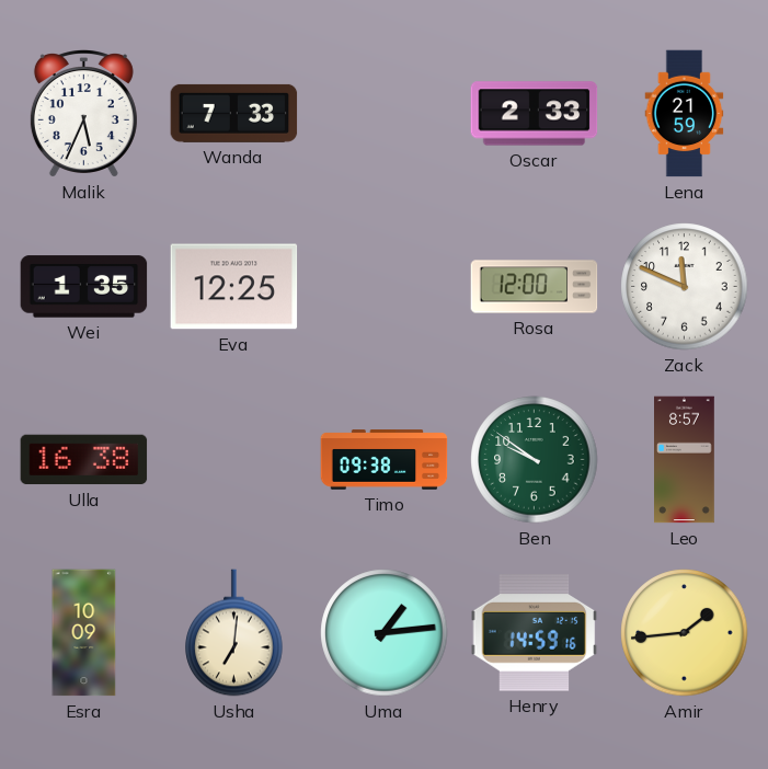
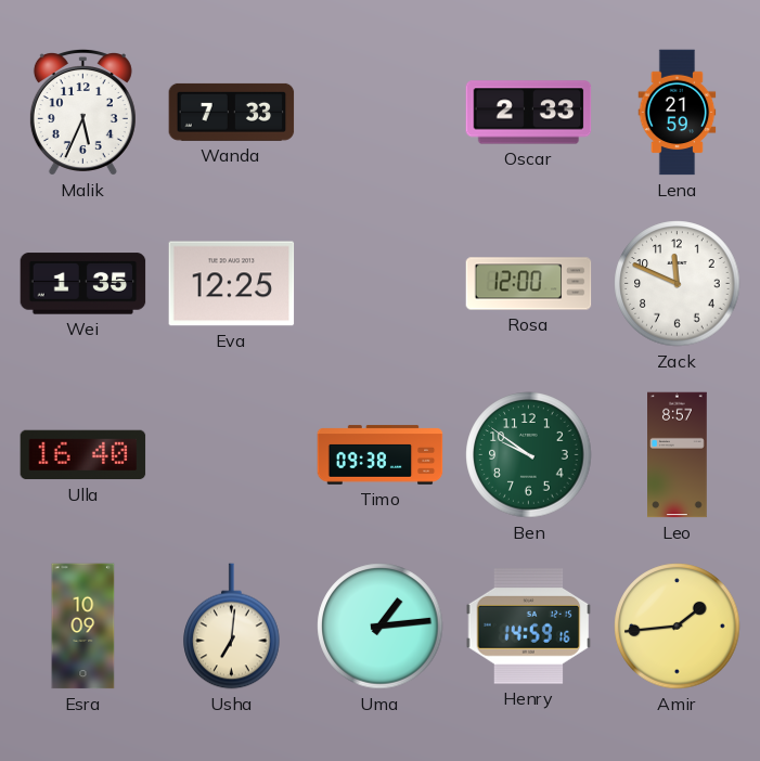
Ulla: 16:38 -> 16:40 (83, 455)
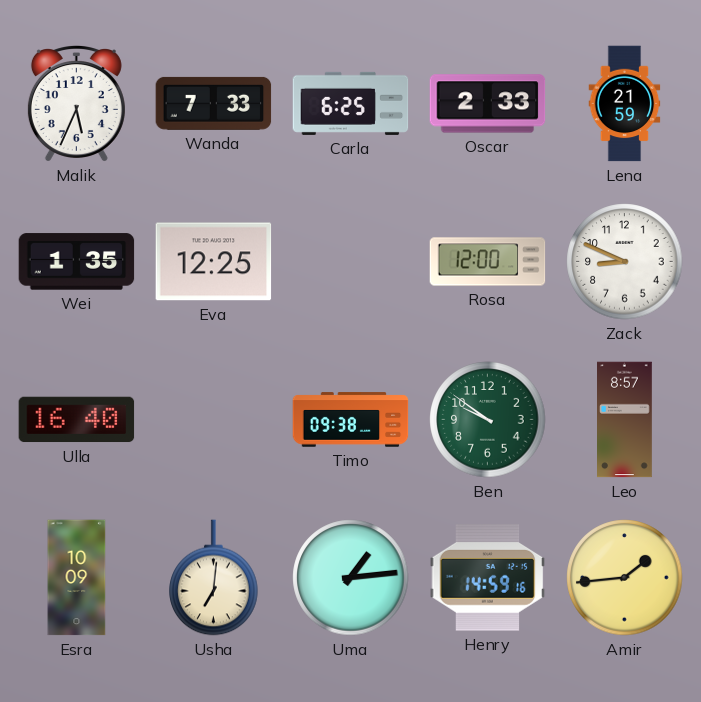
Carla: none -> 6:25 (351, 103)
Zack: 11:49 -> 8:49 (625, 262)
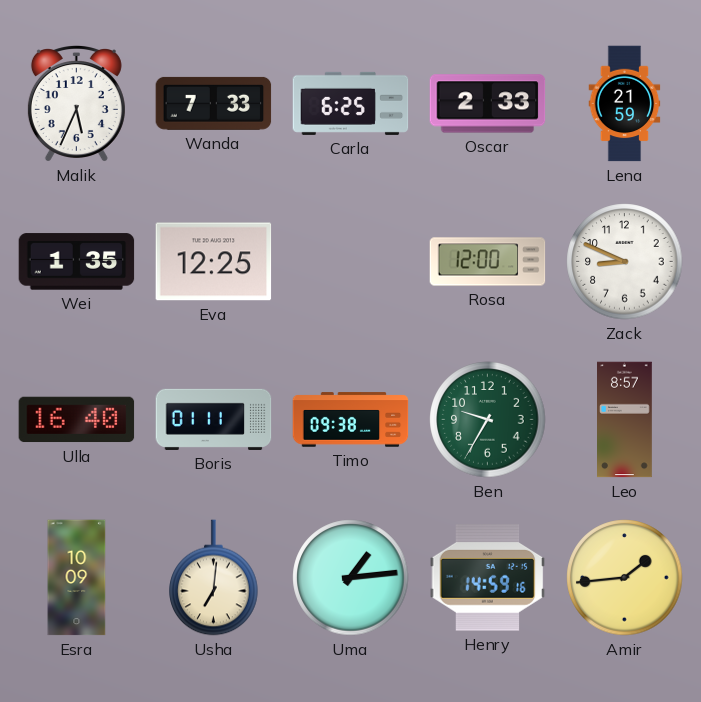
Boris: none -> 01:11 (214, 419)
Ben: 9:51 -> 9:35 (488, 420)
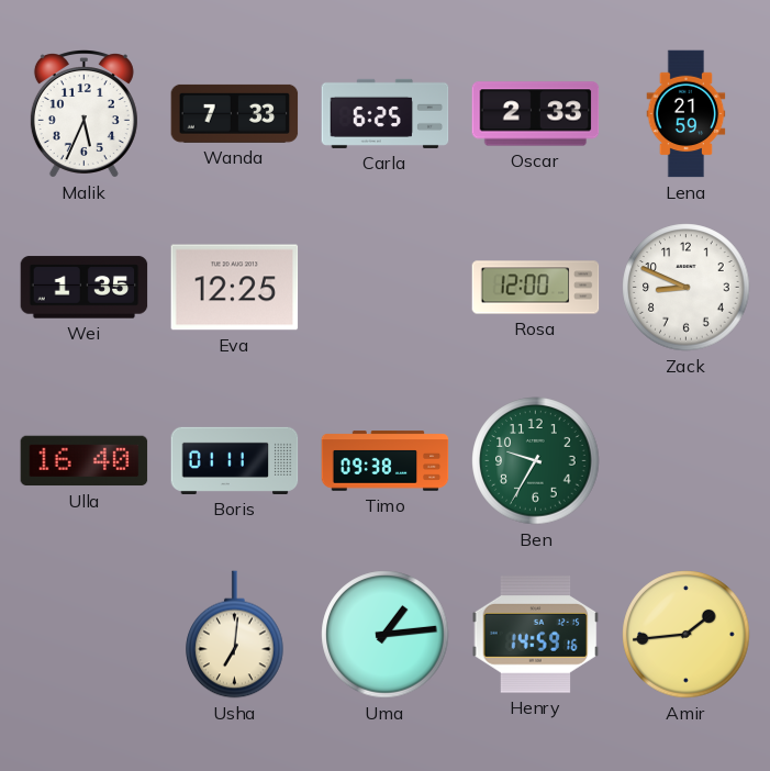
Leo: 8:57 -> none (625, 420)
Esra: 10:09 -> none (77, 578)
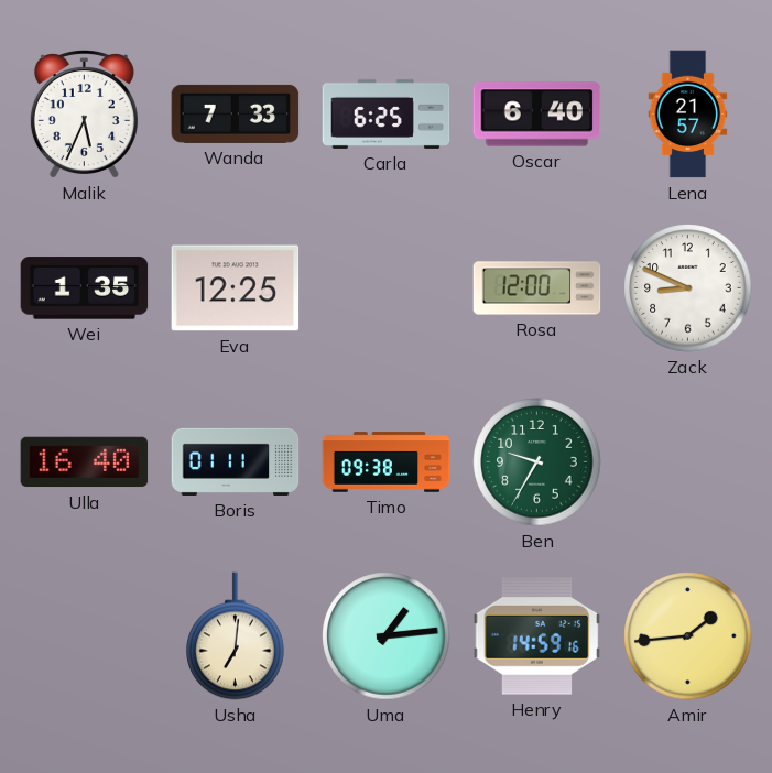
Oscar: 2:33 -> 6:40 (537, 115)
Lena: 21:59 -> 21:57 (688, 115)
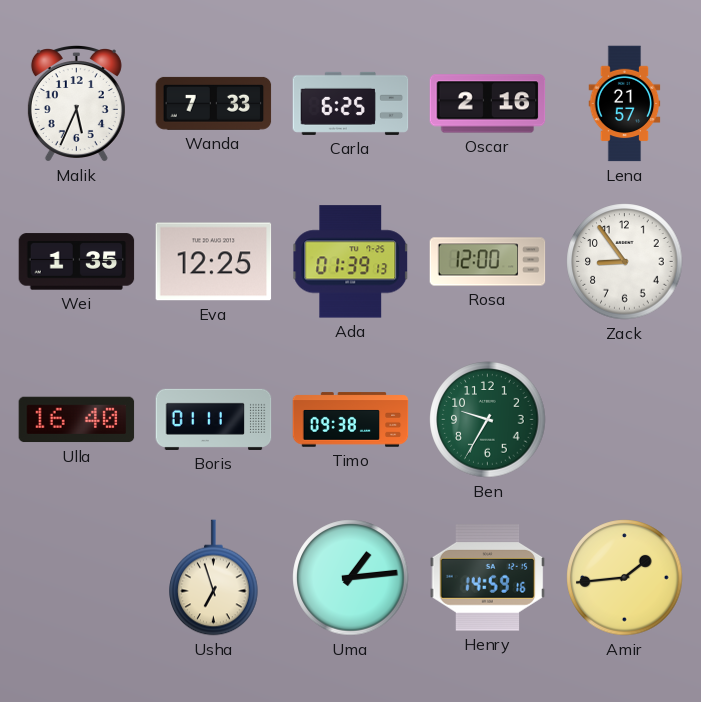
Oscar: 6:40 -> 2:16 (488, 104)
Ada: none -> 01:39 (351, 262)
Zack: 8:49 -> 8:54 (625, 262)
Usha: 7:01 -> 6:57 (214, 578)
